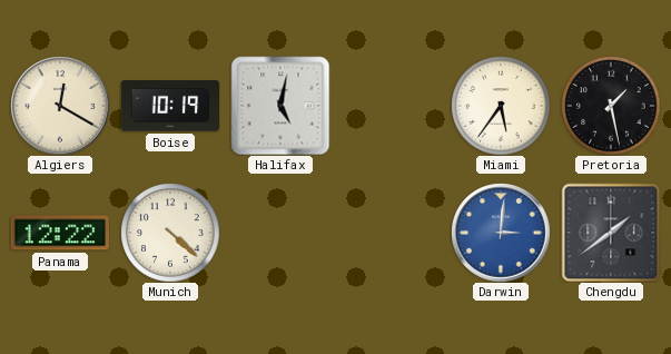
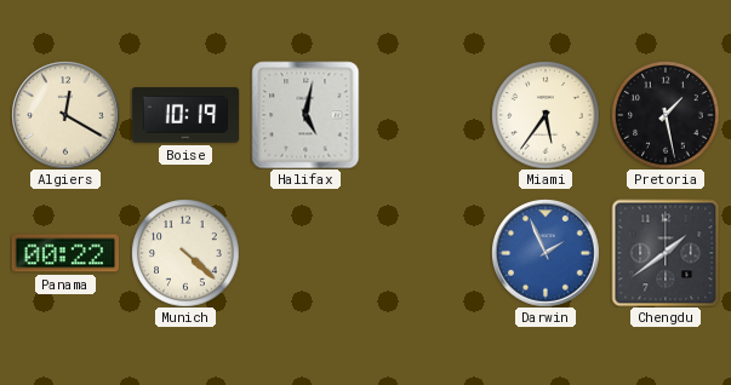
Panama: 12:22 -> 00:22 (64, 253)
Darwin: 3:01 -> 1:56 (546, 253)
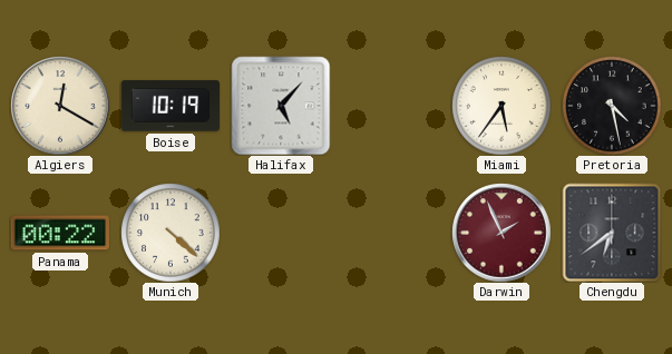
Halifax: 5:02 -> 5:07 (281, 106)
Pretoria: 1:28 -> 4:28 (612, 106)
Darwin dial: blue -> burgundy (501, 233)
Chengdu: 1:39 -> 6:39 (612, 233)
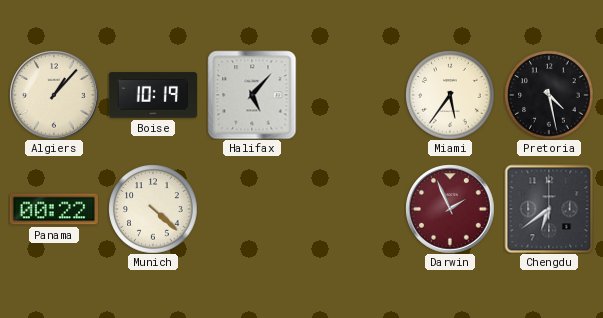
Algiers: 12:20 -> 1:07 (54, 95)
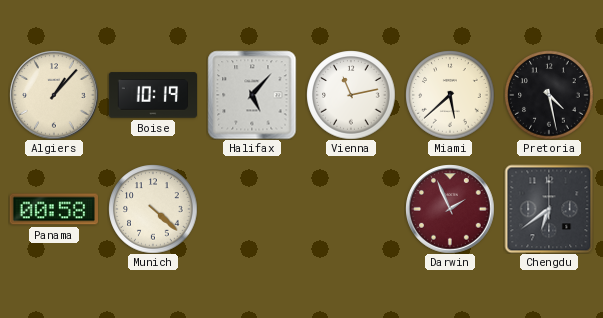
Vienna: none -> 11:13 (351, 95)
Miami: 5:36 -> 5:38 (450, 95)
Panama: 00:22 -> 00:58 (53, 209)
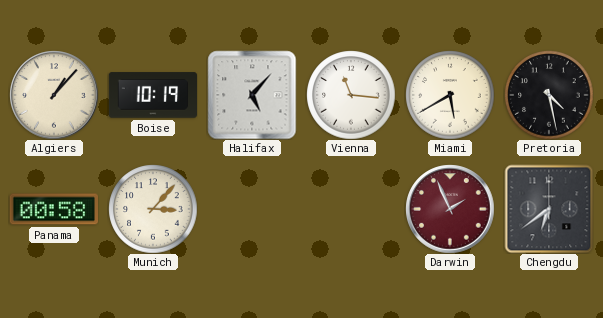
Vienna: 11:13 -> 11:16 (351, 95)
Miami: 5:38 -> 5:40 (450, 95)
Munich: 4:22 -> 3:07 (153, 209)
